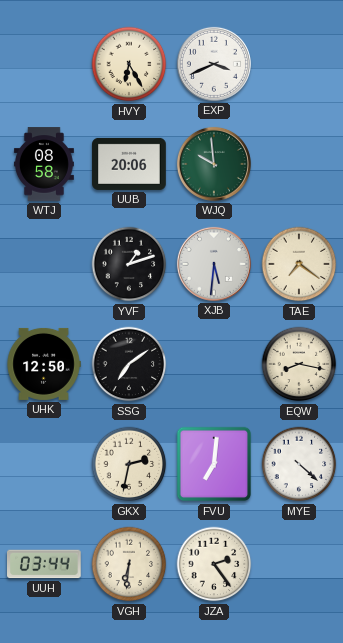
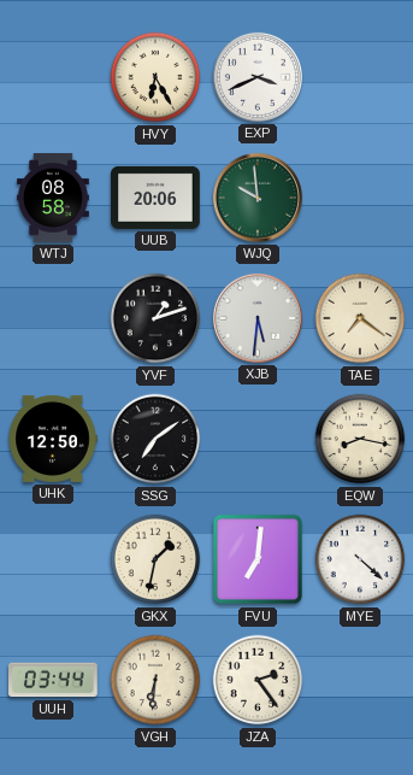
GKX: 2:32 -> 1:32 (155, 559)
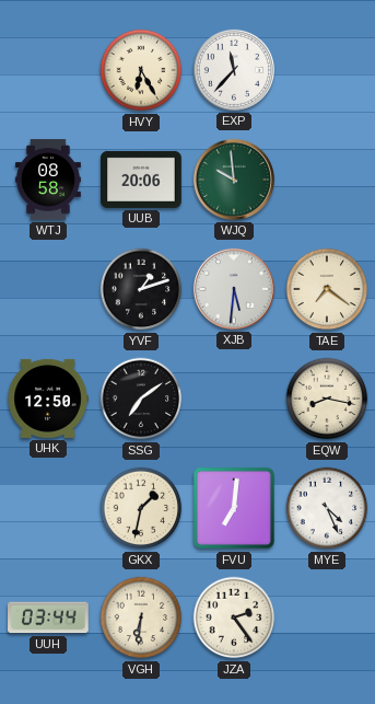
EXP: 3:41 -> 11:37 (234, 70)
MYE: 4:22 -> 4:26 (327, 508)
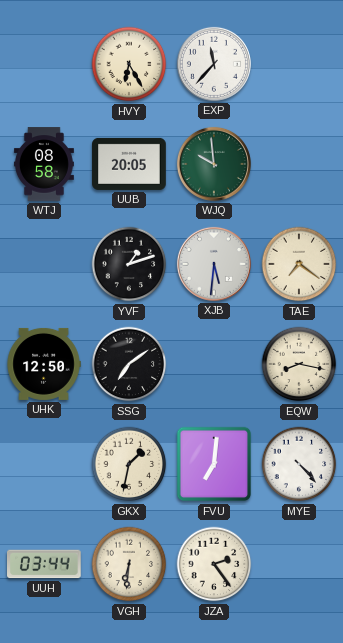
UUB: 20:06 -> 20:05 (129, 164)
MYE: 4:26 -> 4:23 (299, 464)
